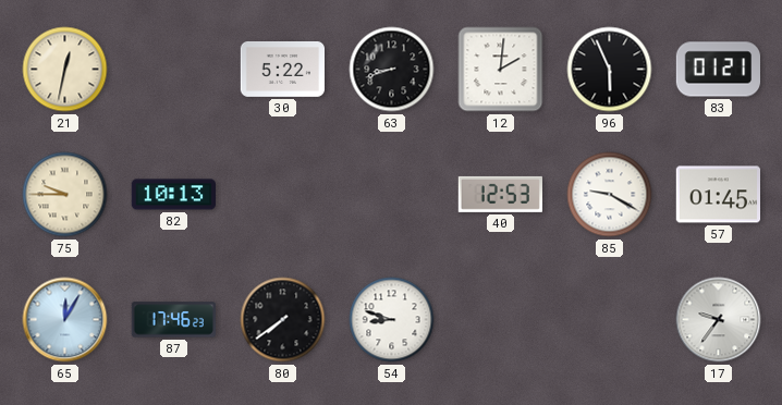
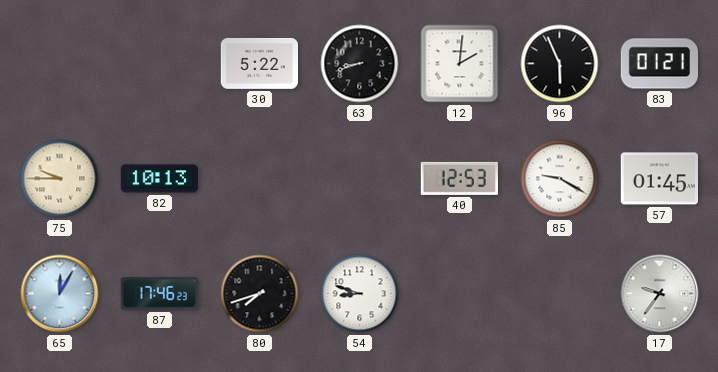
21: 12:32 -> none (65, 70)
80: 7:39 -> 7:42 (260, 294)
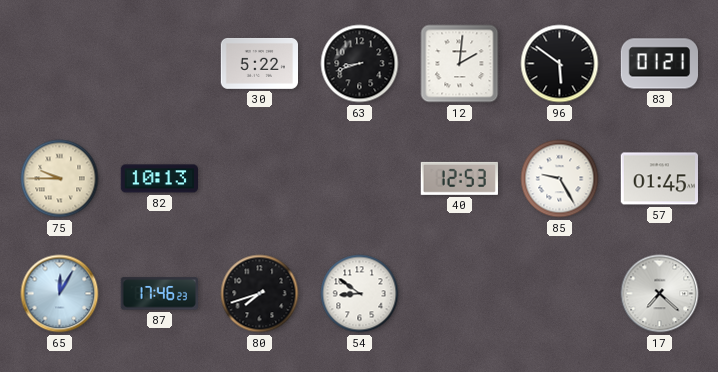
96: 5:56 -> 5:51 (560, 64)
85: 9:20 -> 9:25 (560, 179)
54: 8:48 -> 8:51 (360, 294)
17: 9:36 -> 7:22 (660, 294)
